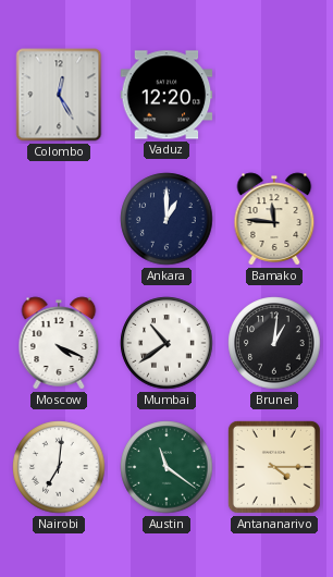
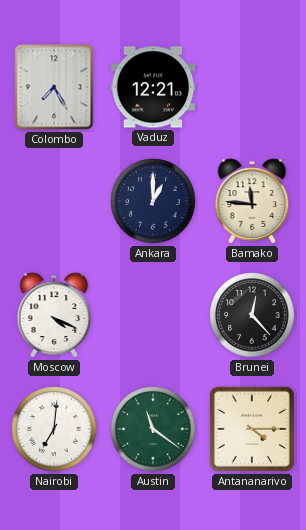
Colombo: 12:25 -> 7:25 (54, 87)
Vaduz: 12:20 -> 12:21 (153, 87)
Mumbai: 10:39 -> none (166, 343)
Brunei: 1:01 -> 12:23 (252, 315)
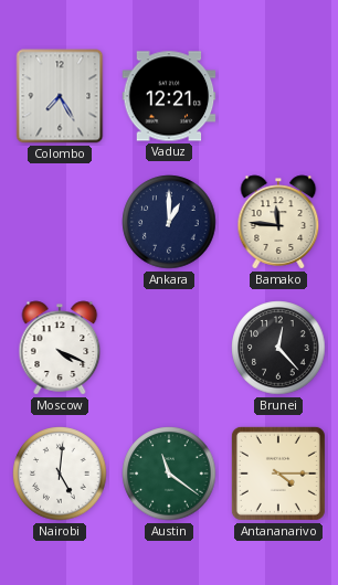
Nairobi: 7:01 -> 5:01 (60, 474)
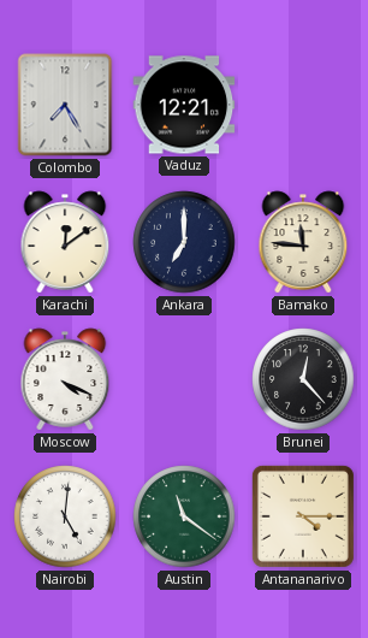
Karachi: none -> 12:09 (65, 242)
Ankara: 1:00 -> 7:00 (184, 242)
